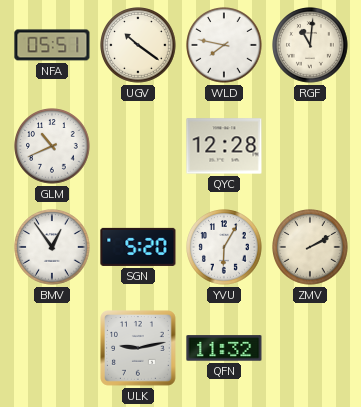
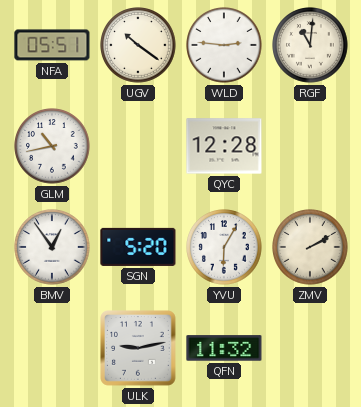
WLD: 7:47 -> 2:46 (224, 45)
GLM: 10:41 -> 10:43 (52, 146)
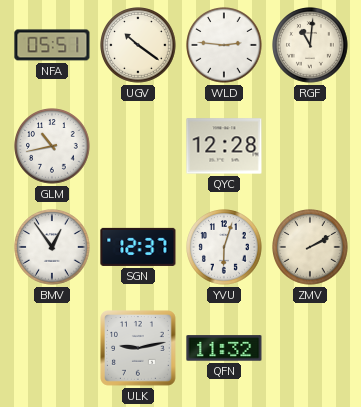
SGN: 5:20 -> 12:37 (138, 247)
YVU: 6:05 -> 6:03 (224, 247)
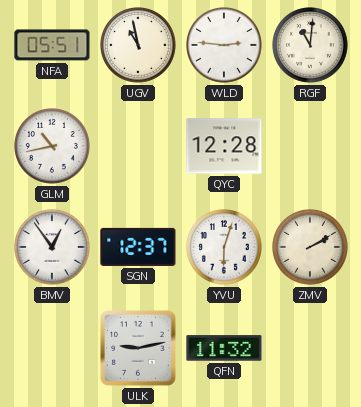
UGV: 10:21 -> 10:58 (138, 45)
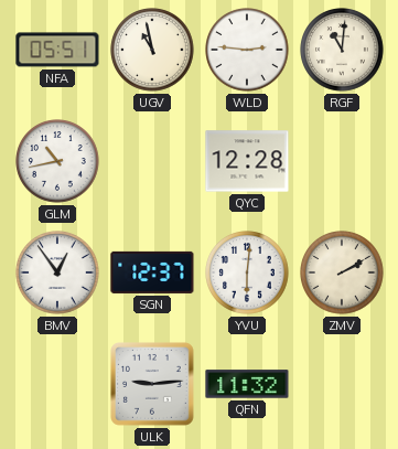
YVU: 6:03 -> 6:01 (247, 272)
ULK: 9:13 -> 9:14 (153, 385)
